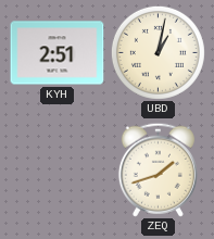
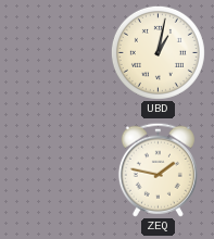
KYH: 2:51 -> none (58, 53)
ZEQ: 1:42 -> 1:47 (158, 169)
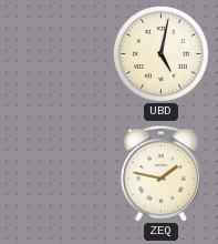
UBD: 1:02 -> 5:02 (160, 53)
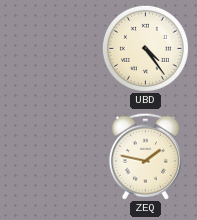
UBD: 5:02 -> 4:24 (145, 48)
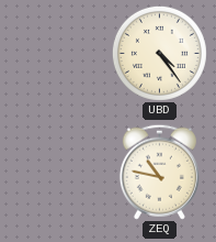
ZEQ: 1:47 -> 10:47 (159, 172)
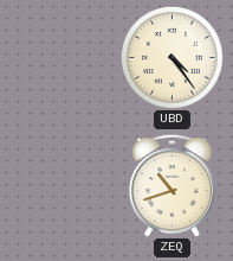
ZEQ: 10:47 -> 10:42 (171, 185)
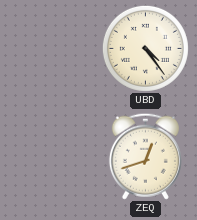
ZEQ: 10:42 -> 12:42 (145, 156)
